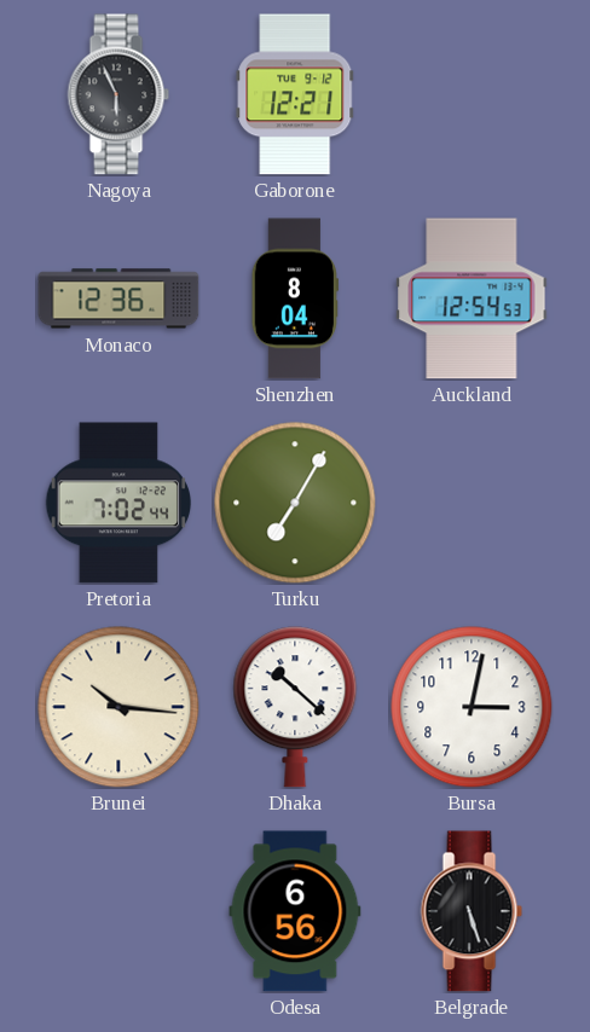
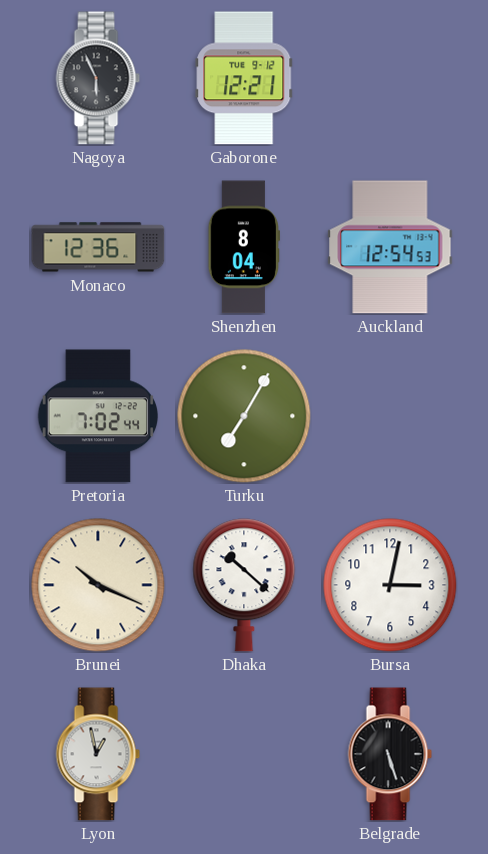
Brunei: 10:16 -> 10:19 (98, 585)
Lyon: none -> 12:58 (98, 754)
Odesa: 6:56 -> none (295, 911)
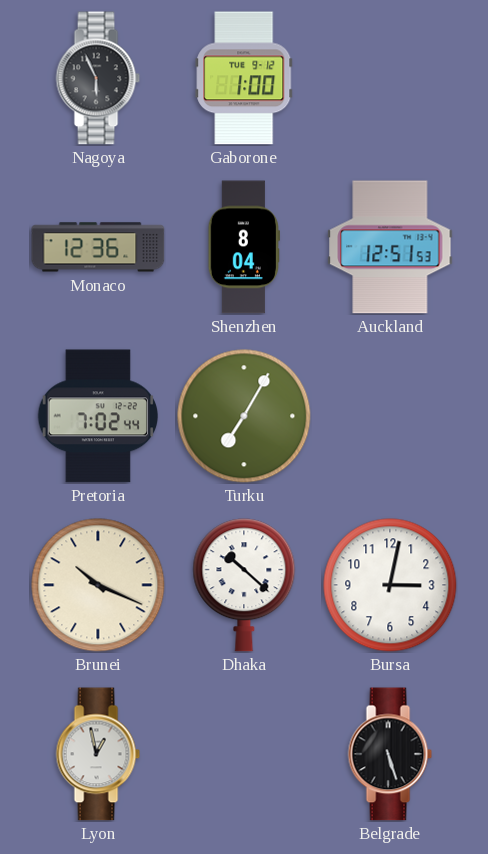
Gaborone: 12:21 -> 1:00 (244, 78)
Auckland: 12:54 -> 12:51 (390, 247)
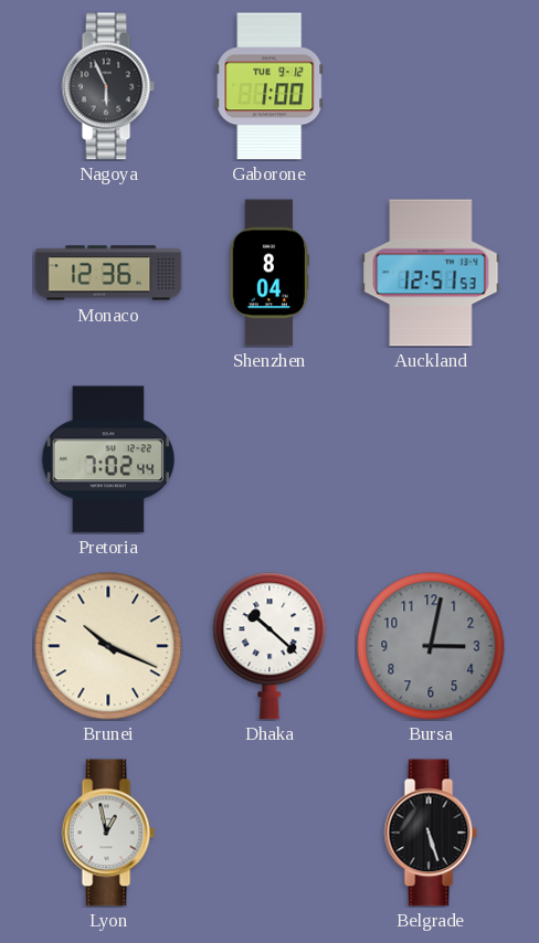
Turku: 7:05 -> none (244, 416)
Bursa dial: white -> grey (431, 646)
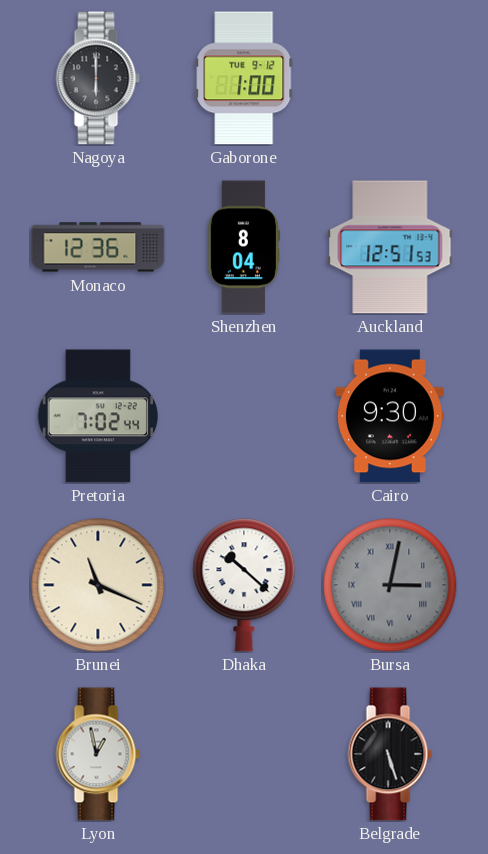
Nagoya: 5:56 -> 6:00 (98, 78)
Cairo: none -> 9:30 (391, 416)
Brunei: 10:19 -> 11:19 (98, 585)
Bursa numerals: Arabic -> Roman (390, 585)
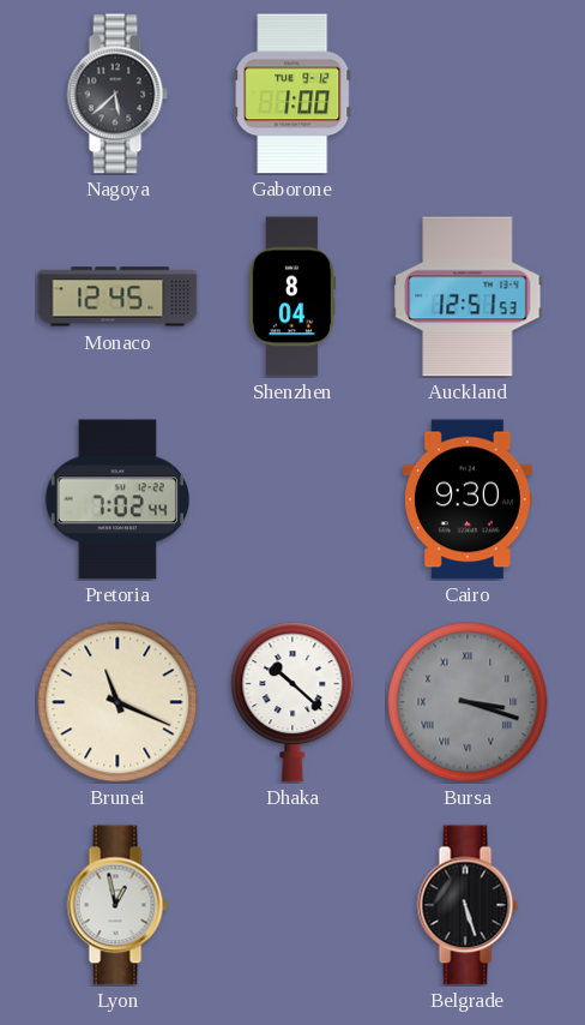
Nagoya: 6:00 -> 5:38 (117, 94)
Monaco: 12:36 -> 12:45 (117, 296)
Bursa: 3:02 -> 3:18 (468, 702)
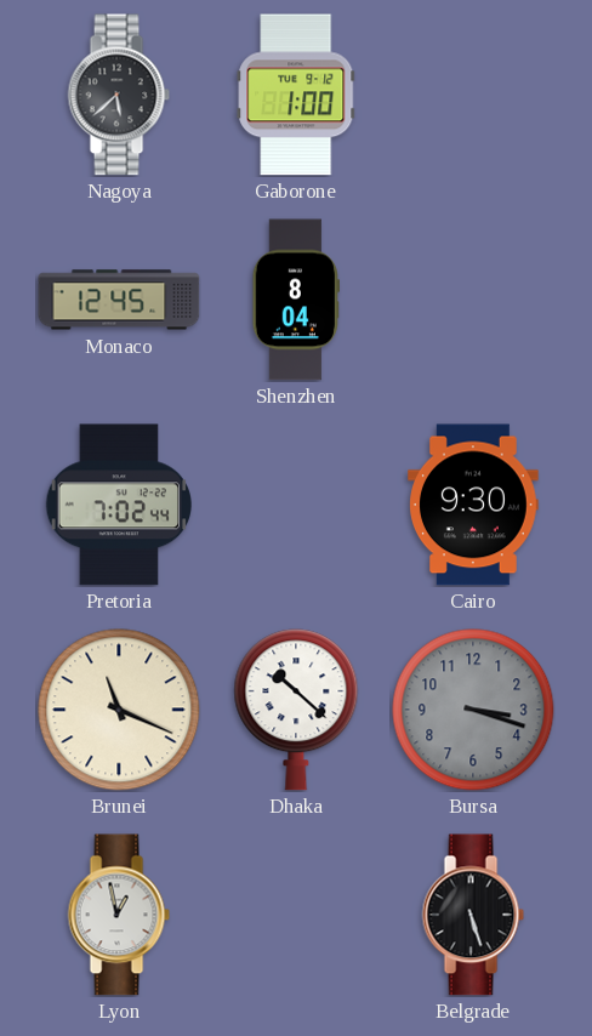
Auckland: 12:51 -> none (468, 296)
Bursa numerals: Roman -> Arabic (473, 710)
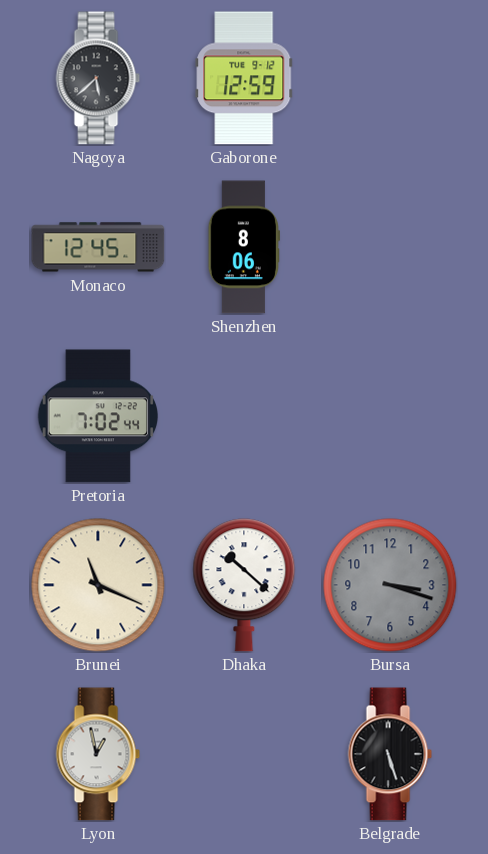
Gaborone: 1:00 -> 12:59 (244, 78)
Shenzhen: 8:04 -> 8:06 (244, 247)
Cairo: 9:30 -> none (474, 505)
